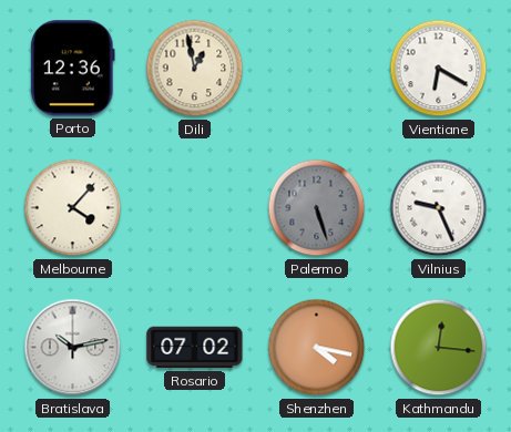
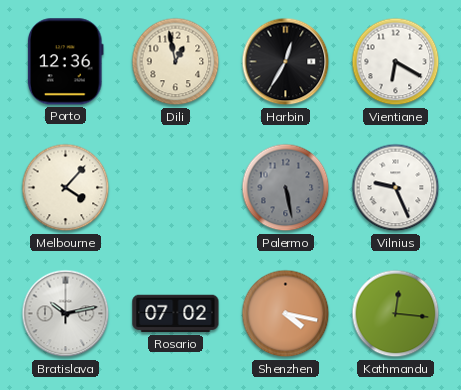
Harbin: none -> 12:35 (286, 62)
Palermo: 5:27 -> 5:28 (286, 188)
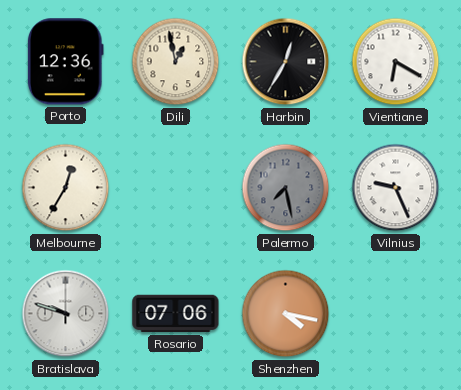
Melbourne: 4:07 -> 12:35 (66, 188)
Palermo: 5:28 -> 7:28 (286, 188)
Bratislava: 10:13 -> 9:48 (66, 314)
Rosario: 07:02 -> 07:06 (176, 314)
Kathmandu: 12:16 -> none (396, 314)
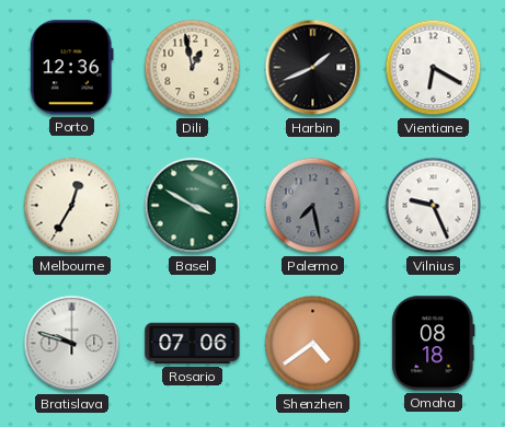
Harbin: 12:35 -> 1:41 (313, 68)
Basel: none -> 3:50 (193, 206)
Shenzhen: 4:17 -> 4:39 (313, 344)
Omaha: none -> 08:18 (434, 344)
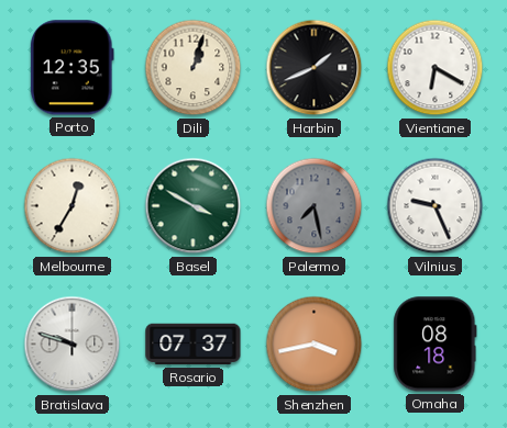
Porto: 12:36 -> 12:35 (71, 68)
Dili: 12:58 -> 1:03 (194, 68)
Rosario: 07:06 -> 07:37 (194, 345)
Shenzhen: 4:39 -> 3:43 (315, 345)
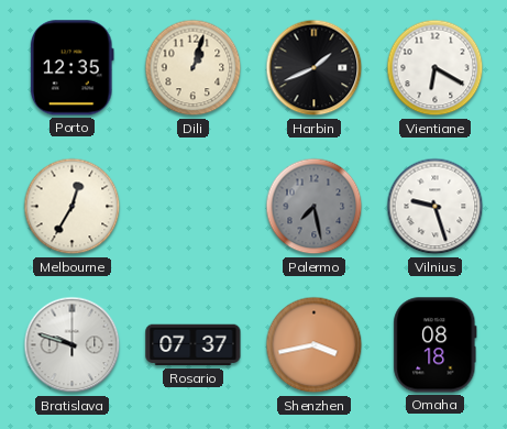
Basel: 3:50 -> none (194, 206)
Vilnius: 9:26 -> 9:27 (436, 207)
